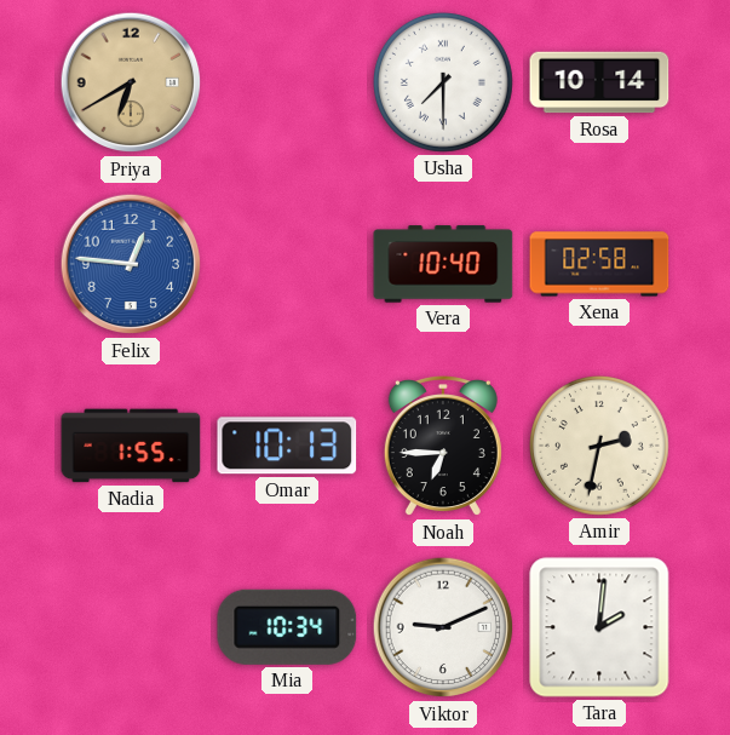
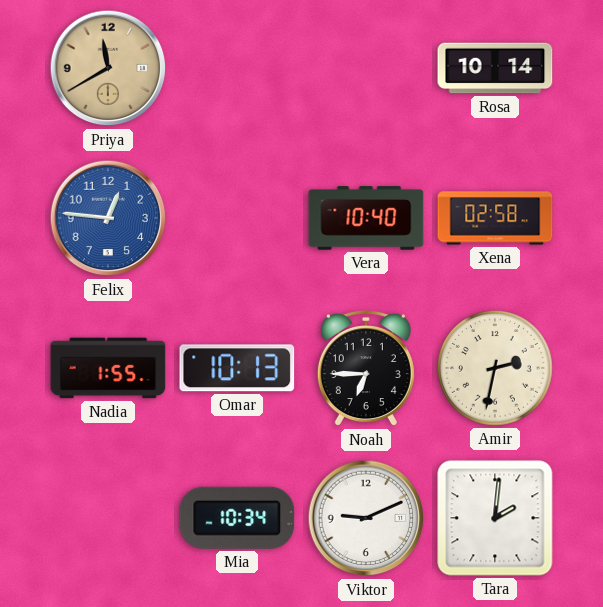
Priya: 6:40 -> 11:40 (108, 68)
Usha: 7:30 -> none (443, 82)
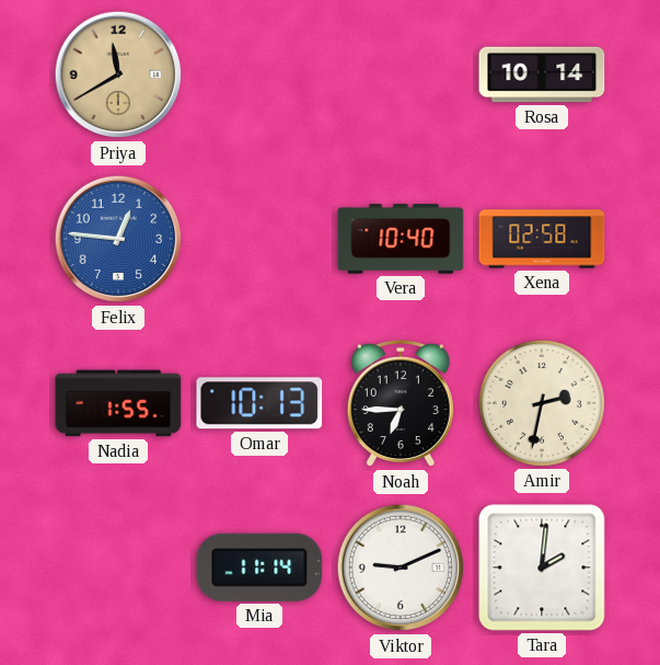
Mia: 10:34 -> 11:14 (259, 567)
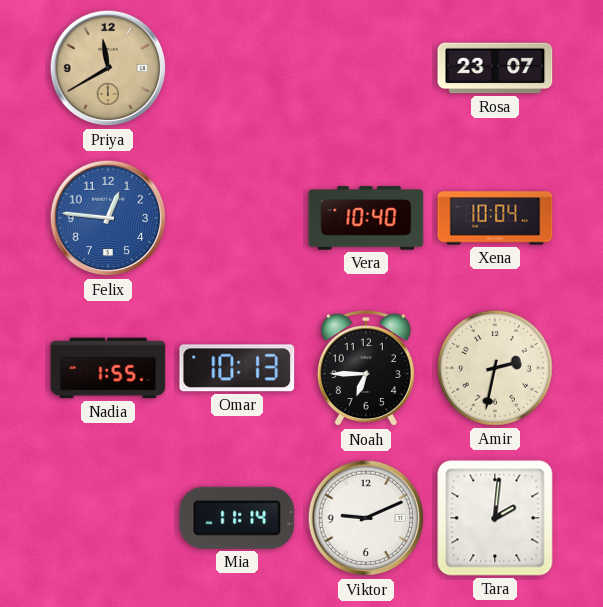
Rosa: 10:14 -> 23:07 (495, 68)
Xena: 02:58 -> 10:04 (495, 218)
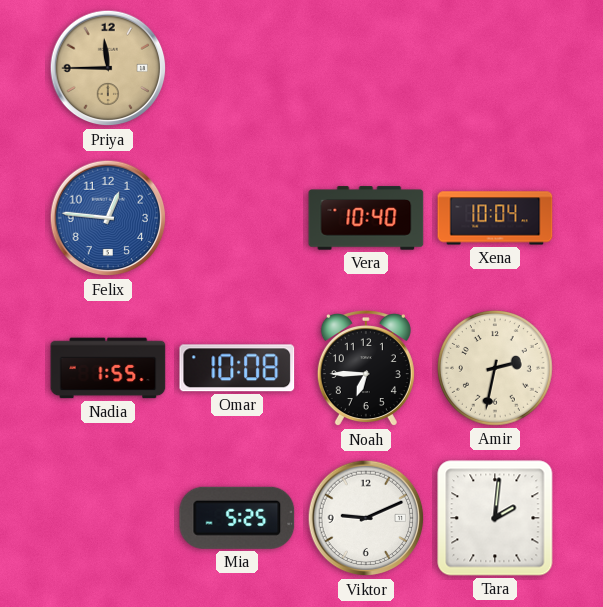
Priya: 11:40 -> 11:45 (108, 68)
Rosa: 23:07 -> none (495, 68)
Omar: 10:13 -> 10:08 (237, 368)
Mia: 11:14 -> 5:25 (237, 518)
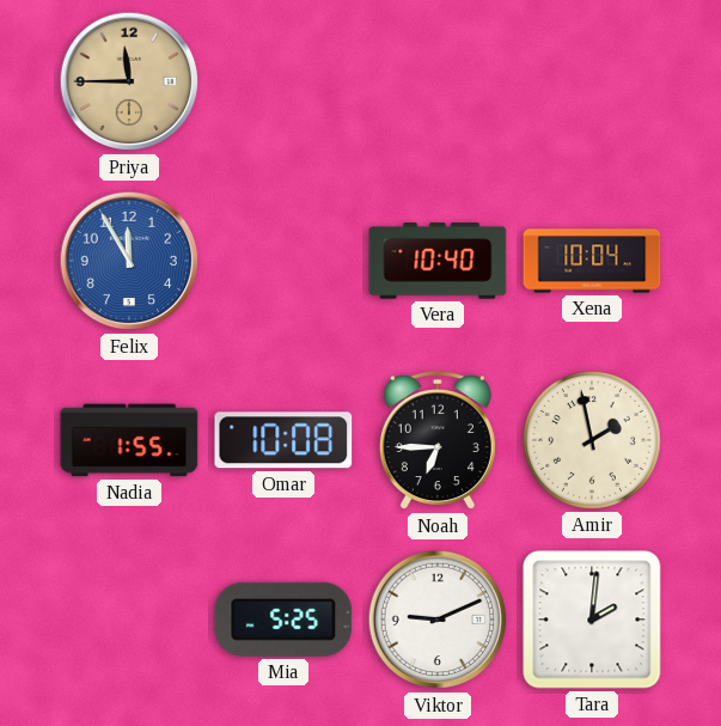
Felix: 12:46 -> 11:55 (129, 261)
Amir: 2:32 -> 1:58 (592, 440)
